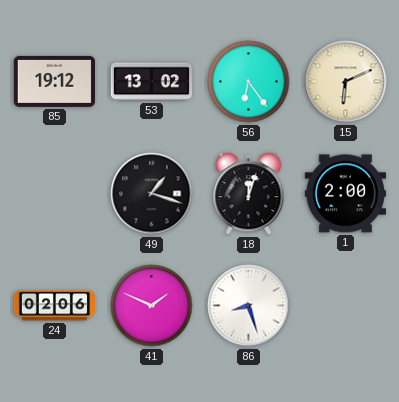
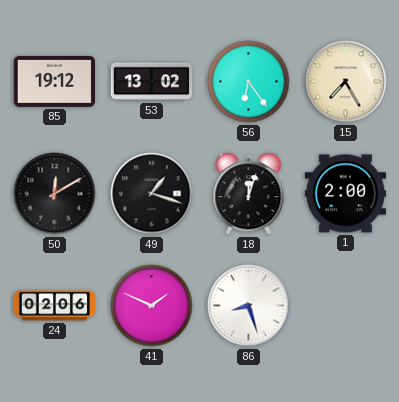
15: 6:11 -> 7:25 (346, 82)
50: none -> 12:10 (55, 194)
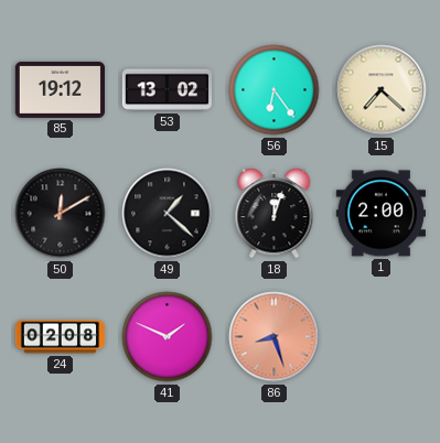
15: 7:25 -> 7:22 (382, 90)
49: 1:18 -> 1:22 (168, 214)
24: 02:06 -> 02:08 (61, 337)
86 dial: white -> salmon (275, 337)
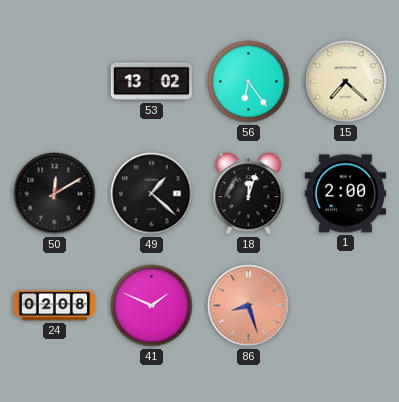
85: 19:12 -> none (60, 89)
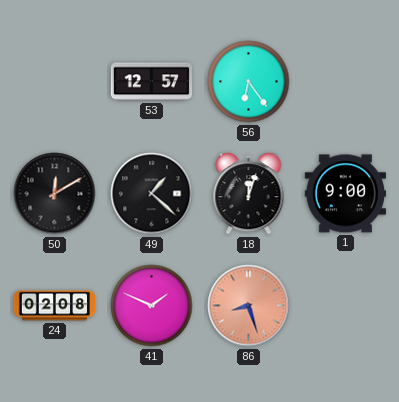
53: 13:02 -> 12:57 (151, 82)
15: 7:22 -> none (346, 82)
1: 2:00 -> 9:00 (345, 194)
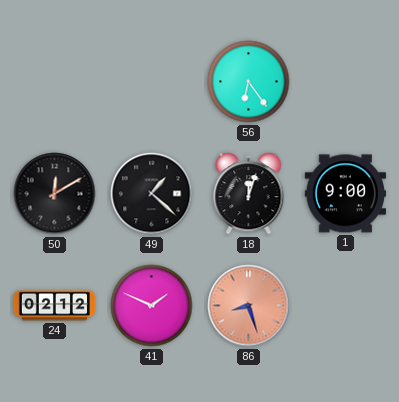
53: 12:57 -> none (151, 82)
24: 02:08 -> 02:12 (55, 306)
